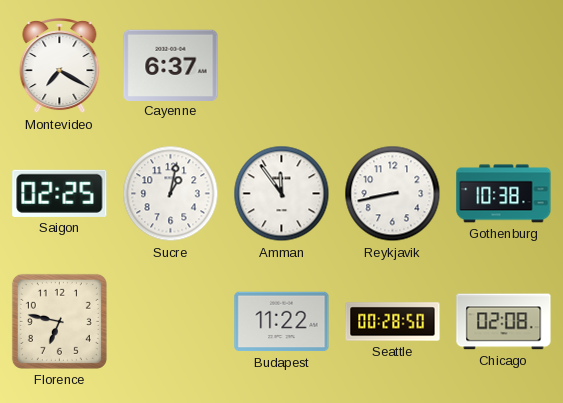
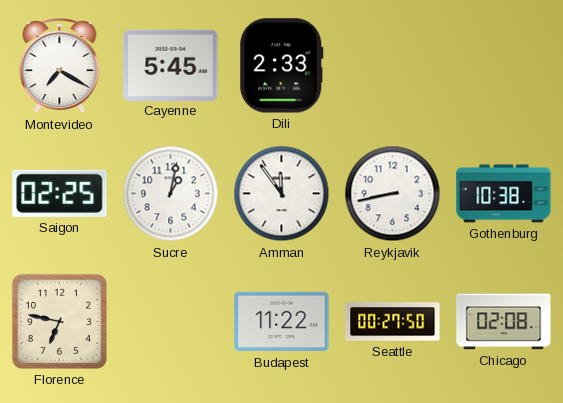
Cayenne: 6:37 -> 5:45 (171, 65)
Dili: none -> 2:33 (282, 66)
Seattle: 00:28 -> 00:27 (393, 322)
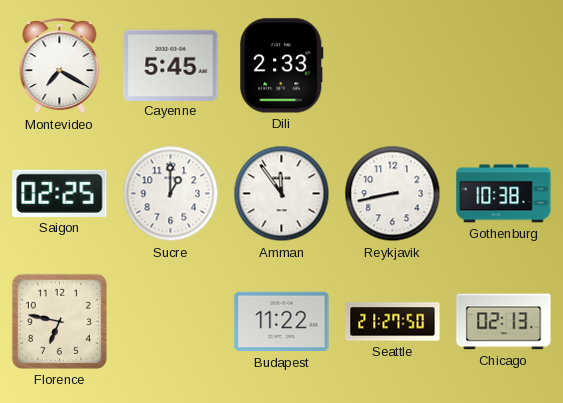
Sucre: 1:02 -> 1:00 (171, 194)
Seattle: 00:27 -> 21:27 (393, 322)
Chicago: 02:08 -> 02:13 (504, 322)
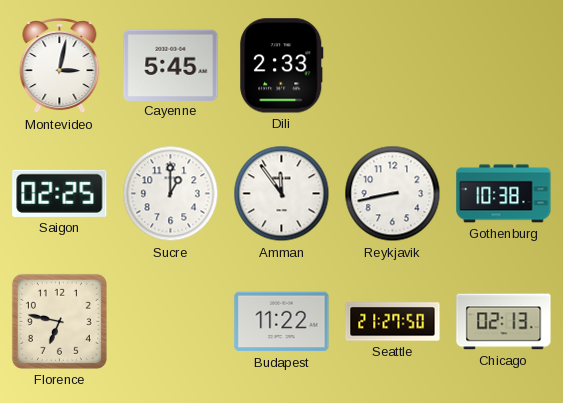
Montevideo: 7:20 -> 3:02 (60, 67)
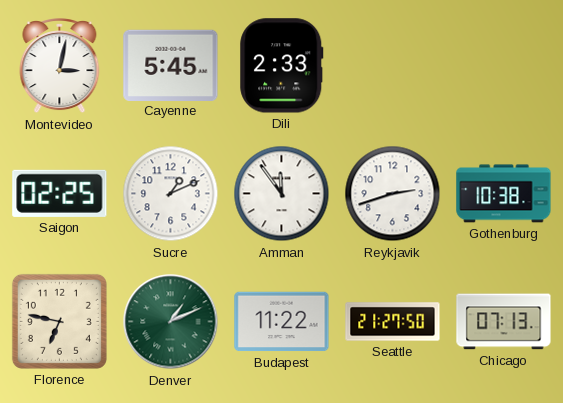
Sucre: 1:00 -> 1:11 (171, 194)
Reykjavik: 8:43 -> 2:42 (393, 194)
Denver: none -> 1:11 (171, 322)
Chicago: 02:13 -> 07:13 (504, 322)
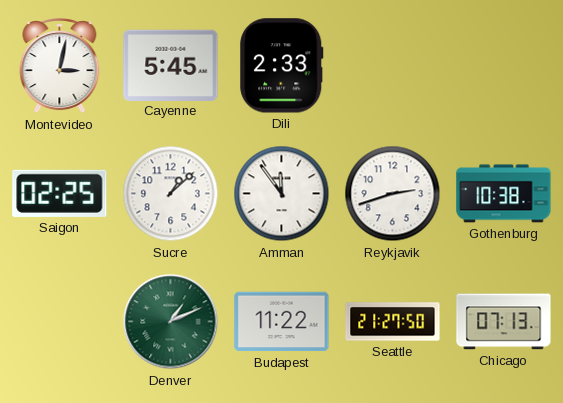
Sucre: 1:11 -> 1:08 (171, 194)
Florence: 6:47 -> none (59, 321)
